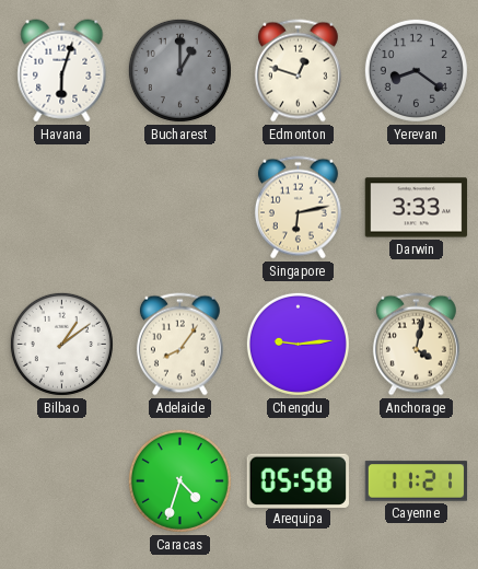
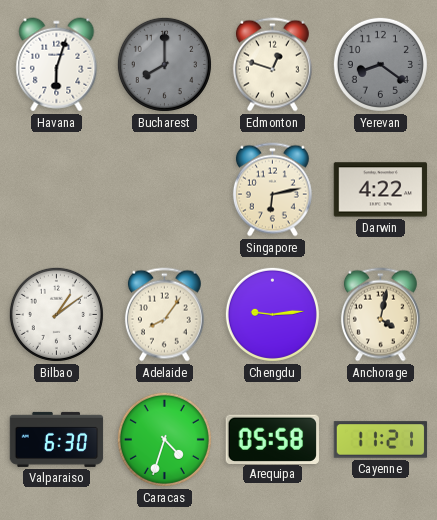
Bucharest: 1:00 -> 8:00 (164, 64)
Darwin: 3:33 -> 4:22 (381, 190)
Valparaiso: none -> 6:30 (57, 439)
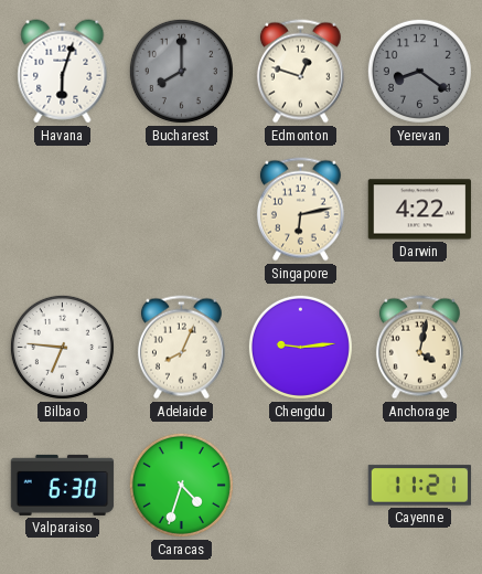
Bilbao: 1:09 -> 6:46 (62, 347)
Adelaide: 8:06 -> 8:04 (181, 348)
Arequipa: 05:58 -> none (272, 439)
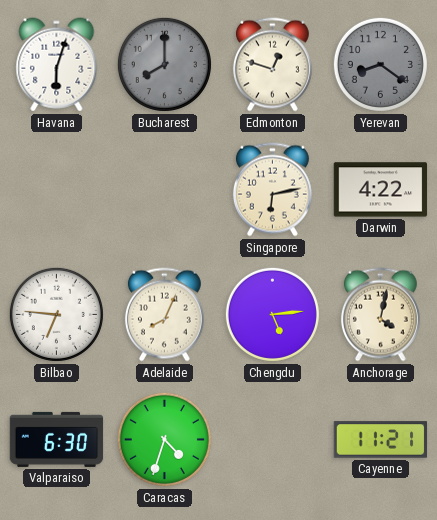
Chengdu: 9:14 -> 5:14 (272, 314)
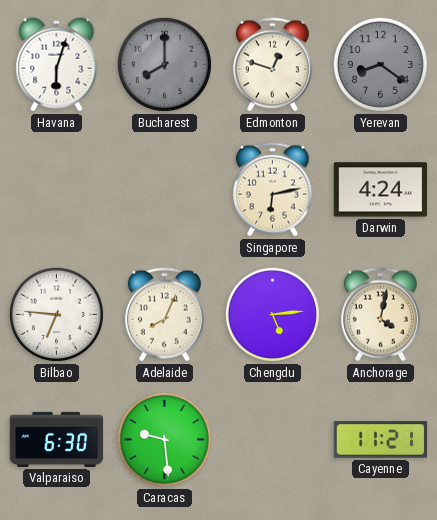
Darwin: 4:22 -> 4:24 (381, 190)
Caracas: 4:33 -> 9:29 (164, 439)
